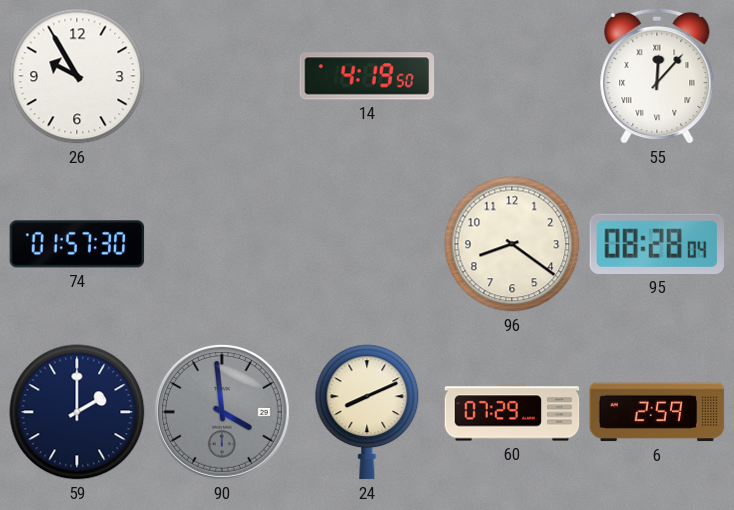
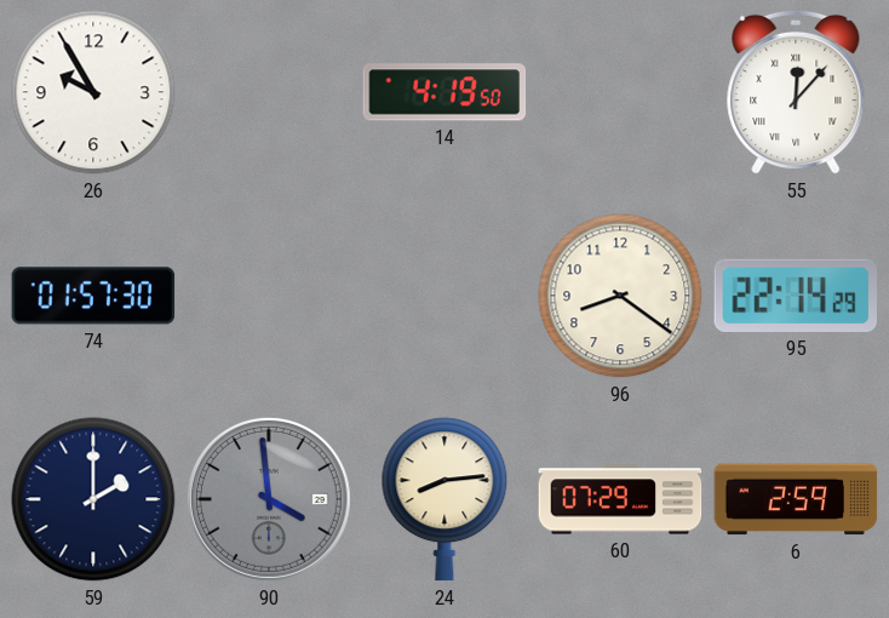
95: 08:28 -> 22:14 (795, 296)
24: 8:11 -> 8:14 (444, 499)
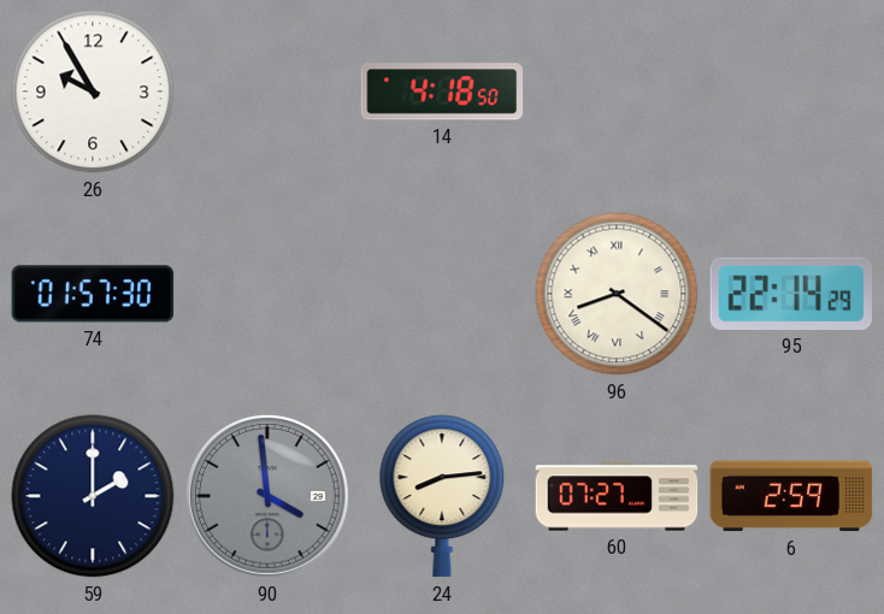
14: 4:19 -> 4:18 (442, 91)
55: 12:07 -> none (796, 92)
96 numerals: Arabic -> Roman (617, 294)
60: 07:29 -> 07:27 (617, 496)
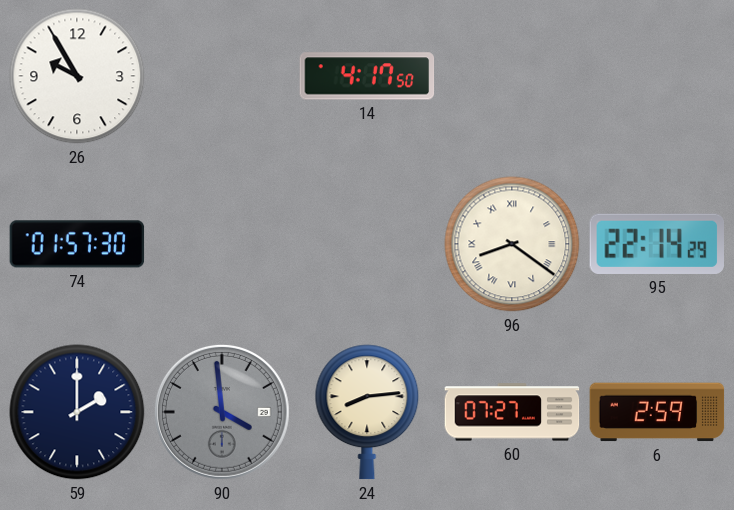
14: 4:18 -> 4:17 (367, 76)
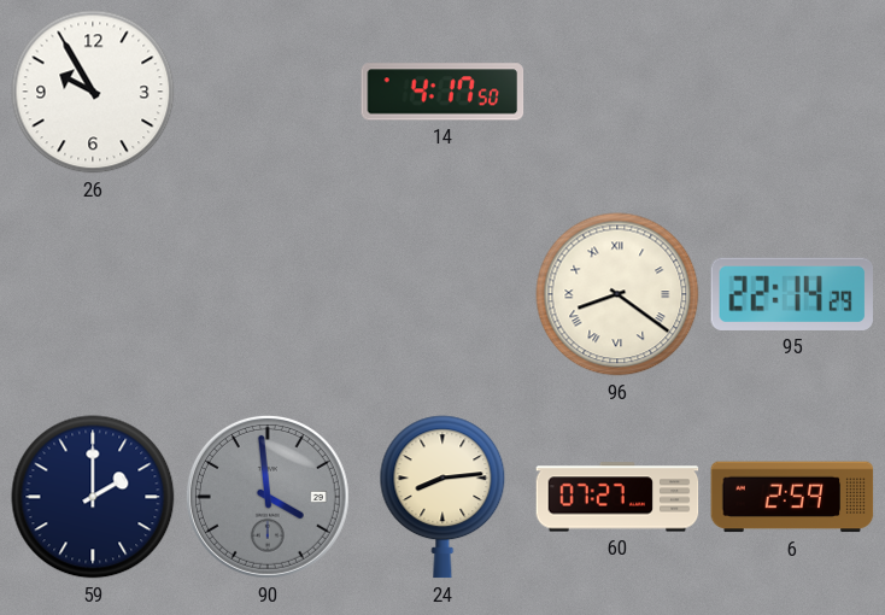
74: 01:57 -> none (77, 244)
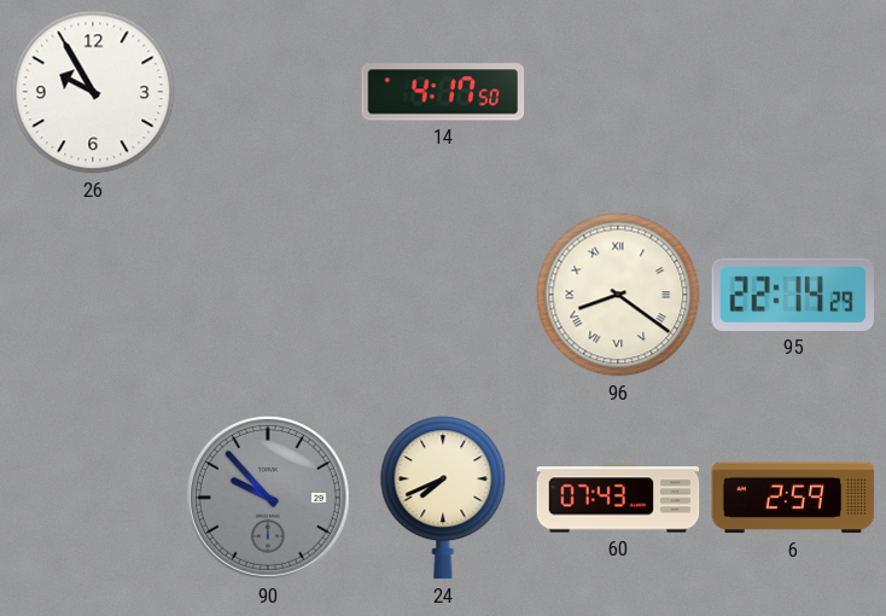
59: 2:00 -> none (93, 497)
90: 3:59 -> 9:53 (268, 498)
24: 8:14 -> 7:41 (443, 498)
60: 07:27 -> 07:43 (618, 498)
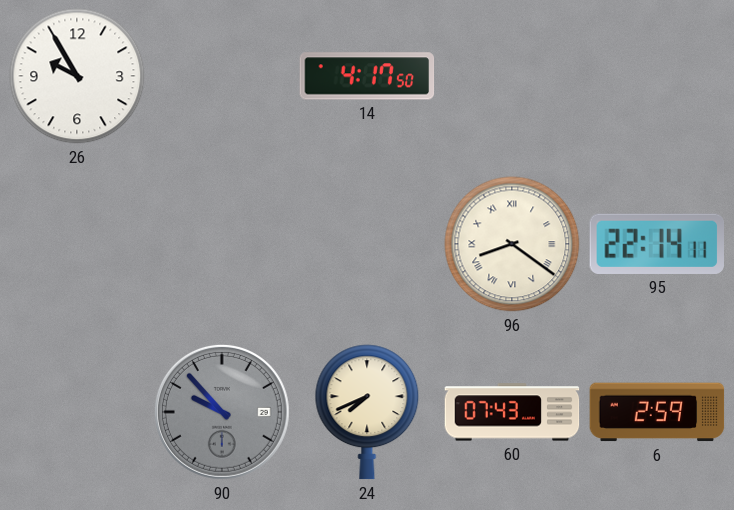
95: 22:14:29 -> 22:14:11 (656, 244)
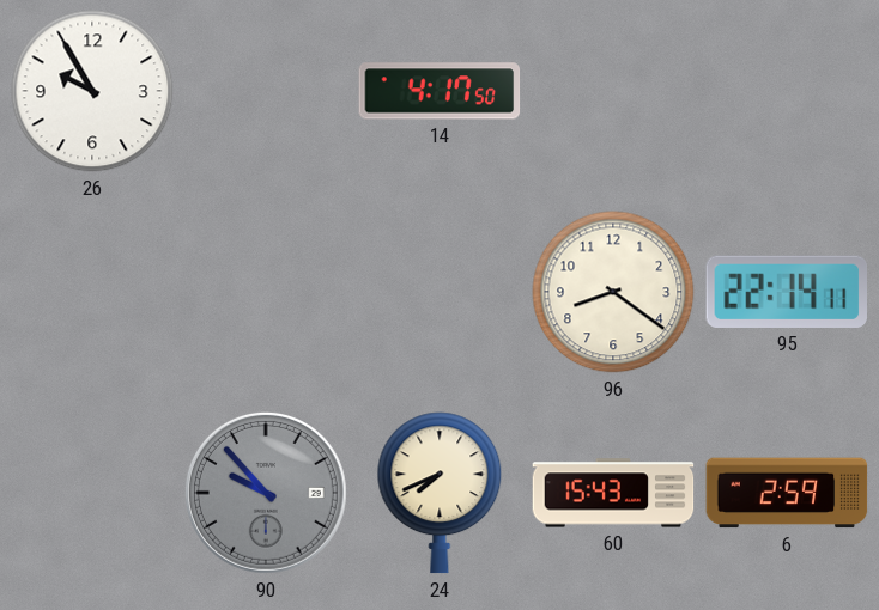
96 numerals: Roman -> Arabic (613, 292)
60: 07:43 -> 15:43 (613, 493)
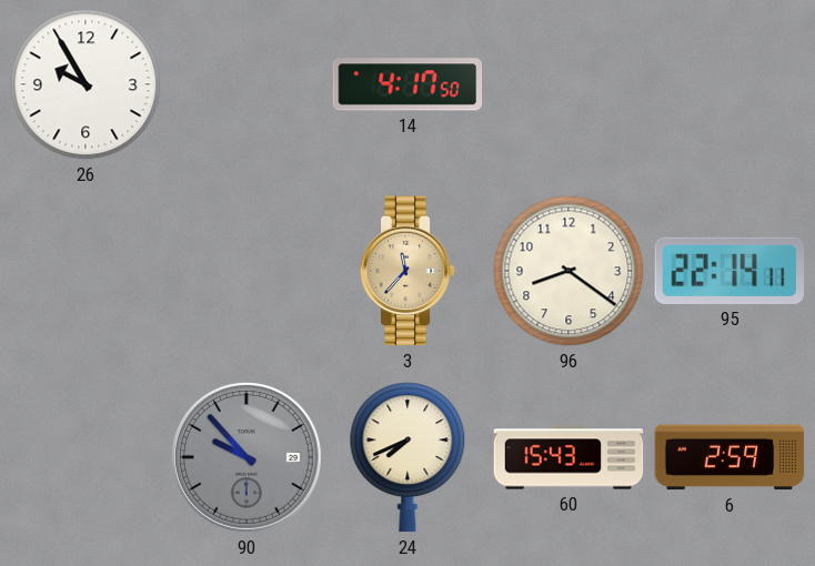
3: none -> 11:37 (407, 271)
